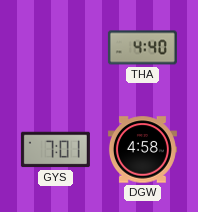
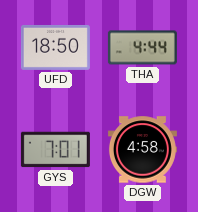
UFD: none -> 18:50 (55, 47)
THA: 4:40 -> 4:44 (142, 48)
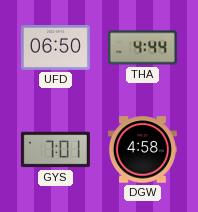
UFD: 18:50 -> 06:50 (55, 47)
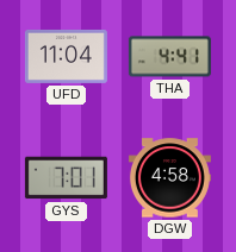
UFD: 06:50 -> 11:04 (66, 56)
THA: 4:44 -> 4:41 (169, 57)
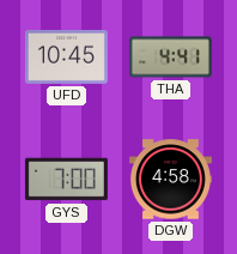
UFD: 11:04 -> 10:45 (66, 56)
GYS: 7:01 -> 7:00 (66, 180)
